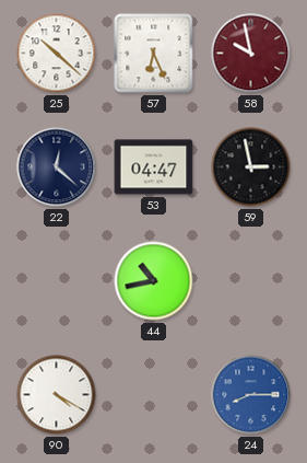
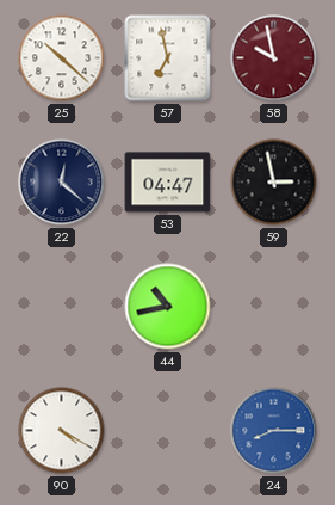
57: 6:26 -> 6:58 (168, 58)
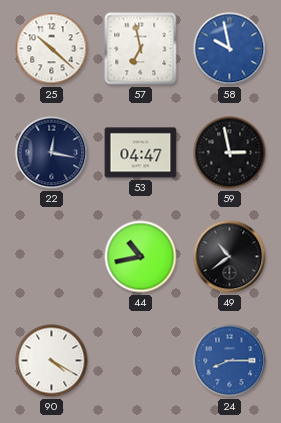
58 dial: burgundy -> blue (230, 49)
22: 12:22 -> 12:17 (52, 153)
49: none -> 10:39 (230, 257)
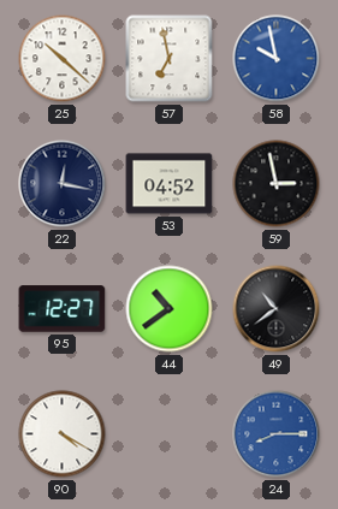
53: 04:47 -> 04:52 (170, 184)
95: none -> 12:27 (63, 309)
44: 10:43 -> 10:39 (170, 309)
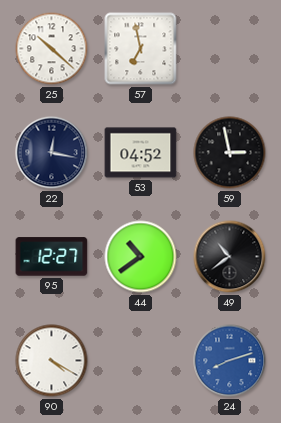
58: 9:58 -> none (277, 59)
24: 8:15 -> 8:12 (230, 361)
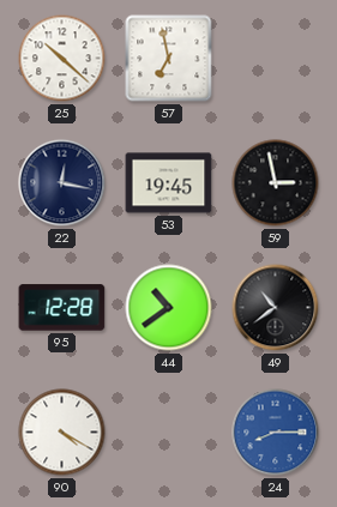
53: 04:52 -> 19:45 (169, 183)
95: 12:27 -> 12:28 (62, 308)
24: 8:12 -> 8:15 (276, 433)
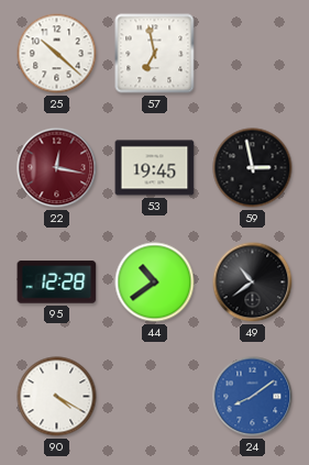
22 dial: navy -> burgundy (57, 168)
24: 8:15 -> 8:09 (253, 397)
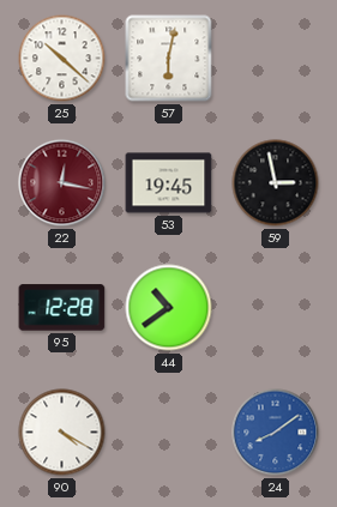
57: 6:58 -> 6:02 (169, 59)
49: 10:39 -> none (253, 283)
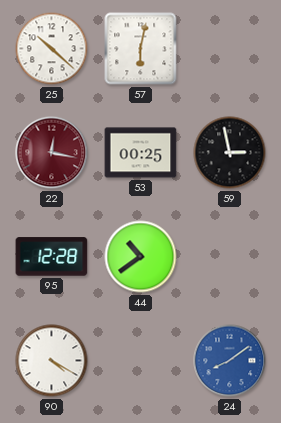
53: 19:45 -> 00:25 (141, 153)
